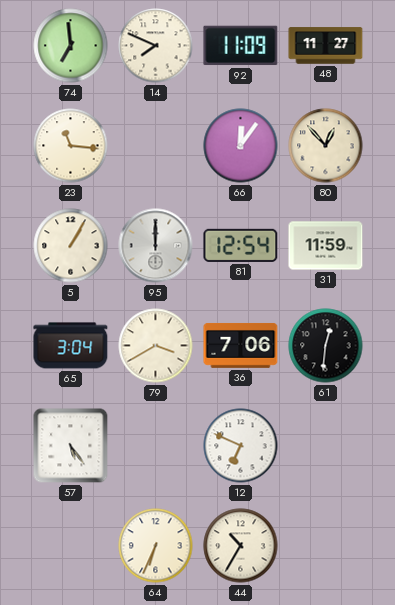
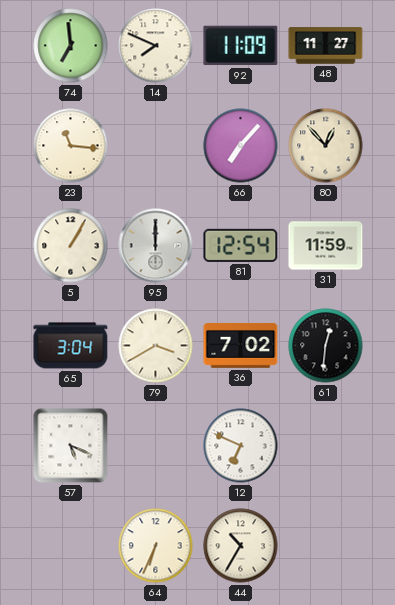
66: 12:06 -> 7:07 (241, 146)
36: 7:06 -> 7:02 (241, 345)
57: 5:24 -> 5:19 (71, 446)
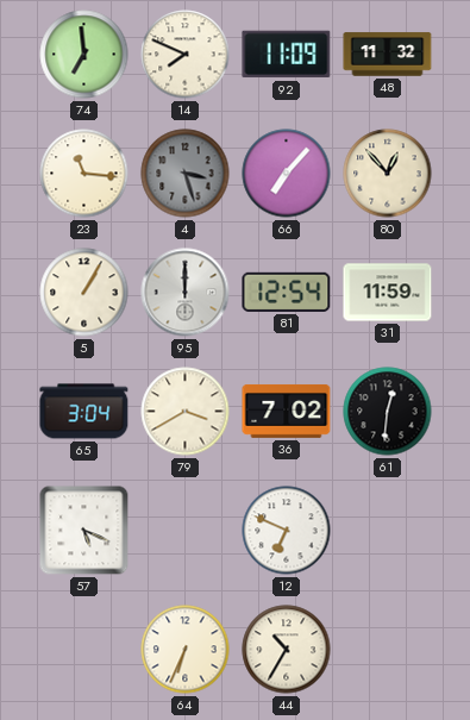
48: 11:27 -> 11:32 (388, 55)
4: none -> 3:27 (186, 174)
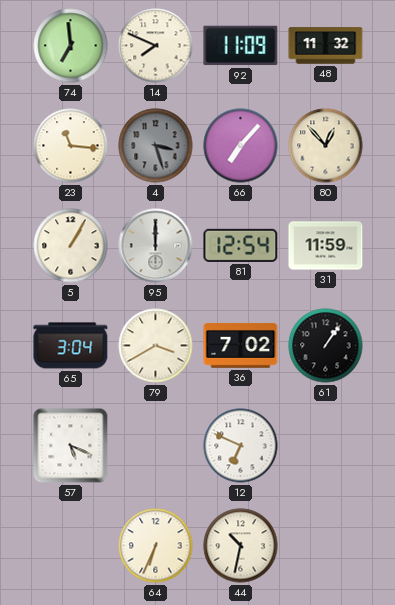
61: 12:31 -> 1:06 (326, 346)
44: 10:35 -> 10:32 (241, 546)
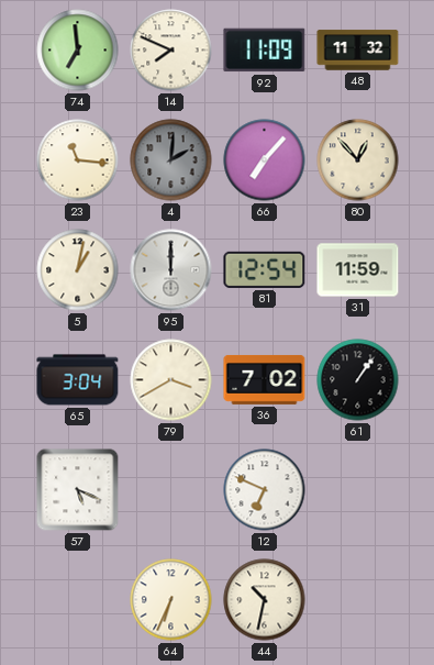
4: 3:27 -> 2:01 (171, 160)
5: 1:05 -> 1:02 (78, 270)
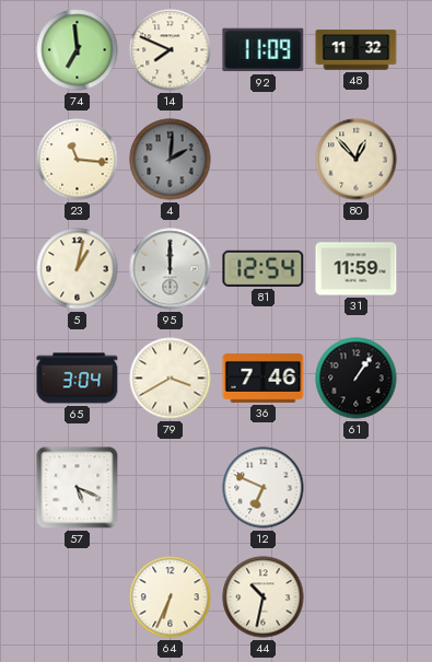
66: 7:07 -> none (265, 160)
36: 7:02 -> 7:46 (264, 378)
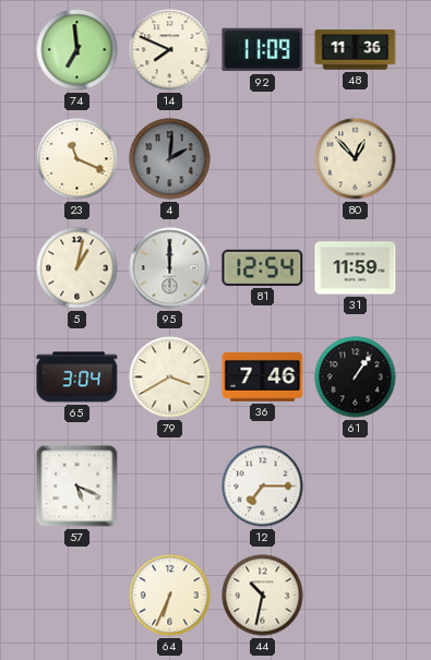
48: 11:32 -> 11:36 (356, 50)
23: 11:16 -> 11:19 (77, 159)
12: 6:49 -> 7:15 (263, 487)
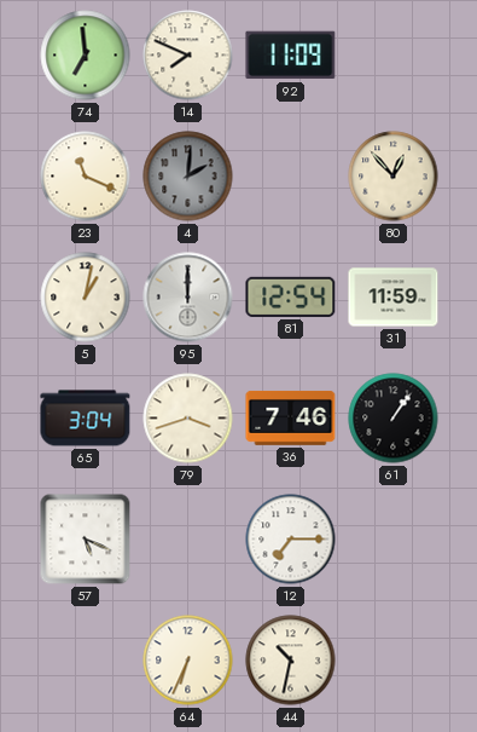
48: 11:36 -> none (356, 50)
79: 3:40 -> 3:42 (188, 419)
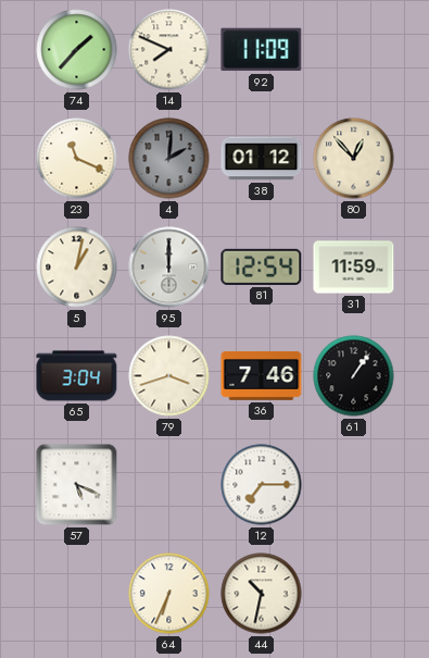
74: 6:59 -> 1:37 (77, 50)
38: none -> 01:12 (262, 159)
